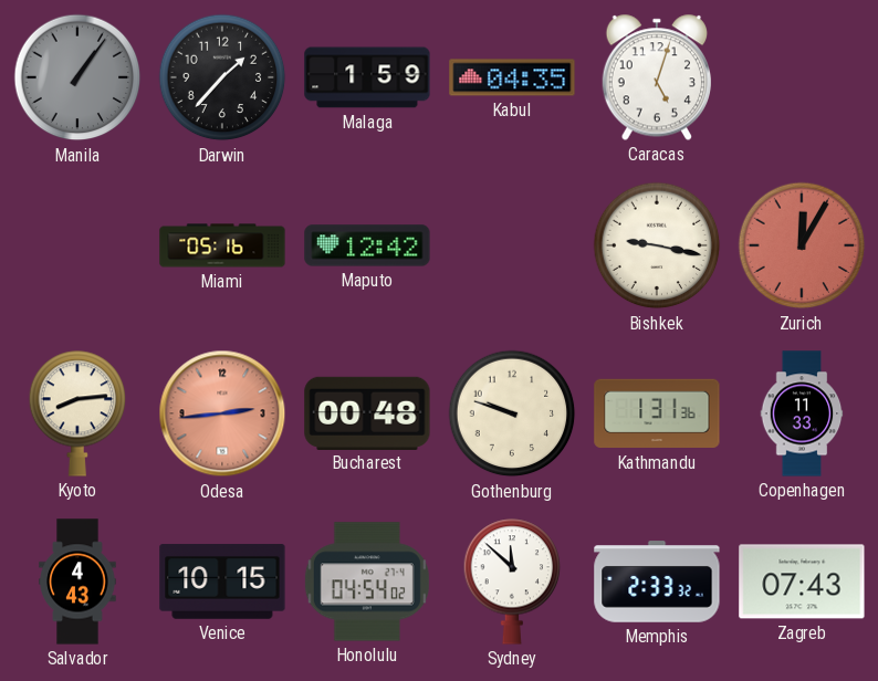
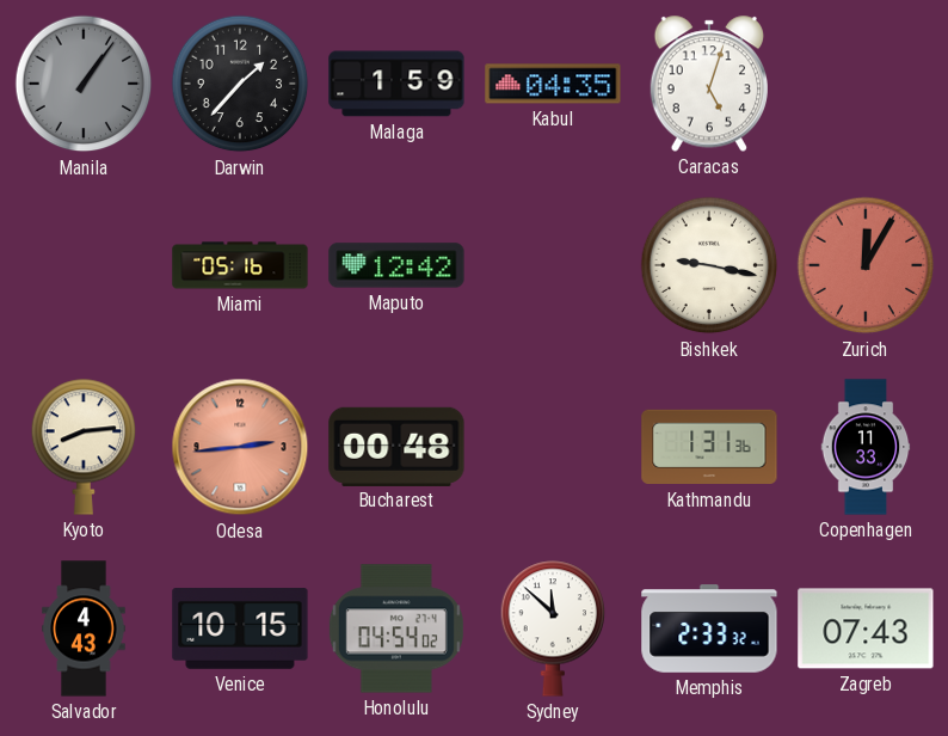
Gothenburg: 9:48 -> none (512, 413)
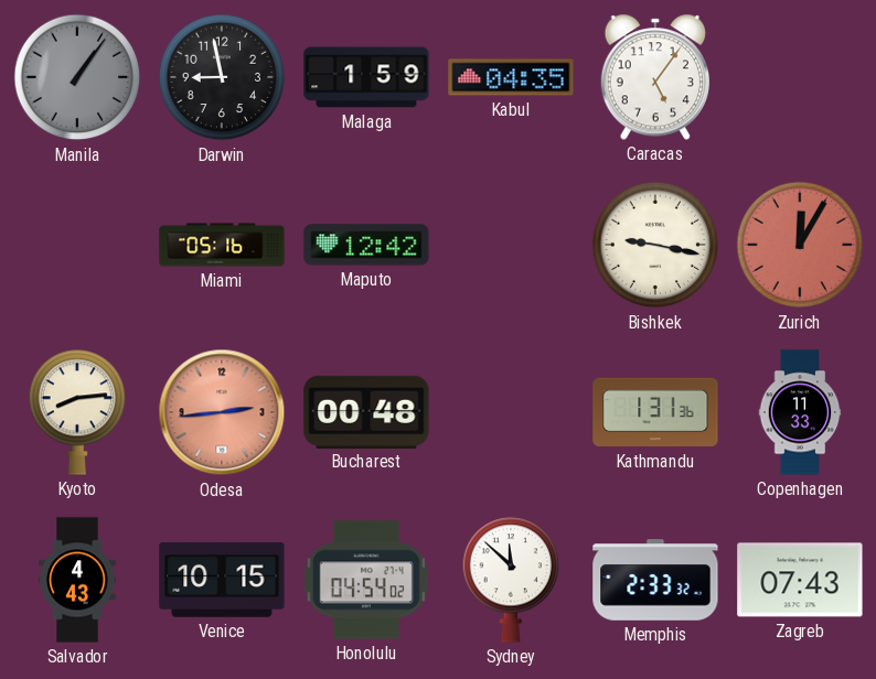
Darwin: 1:37 -> 8:58 (222, 77)
Caracas: 5:03 -> 5:06 (654, 77)
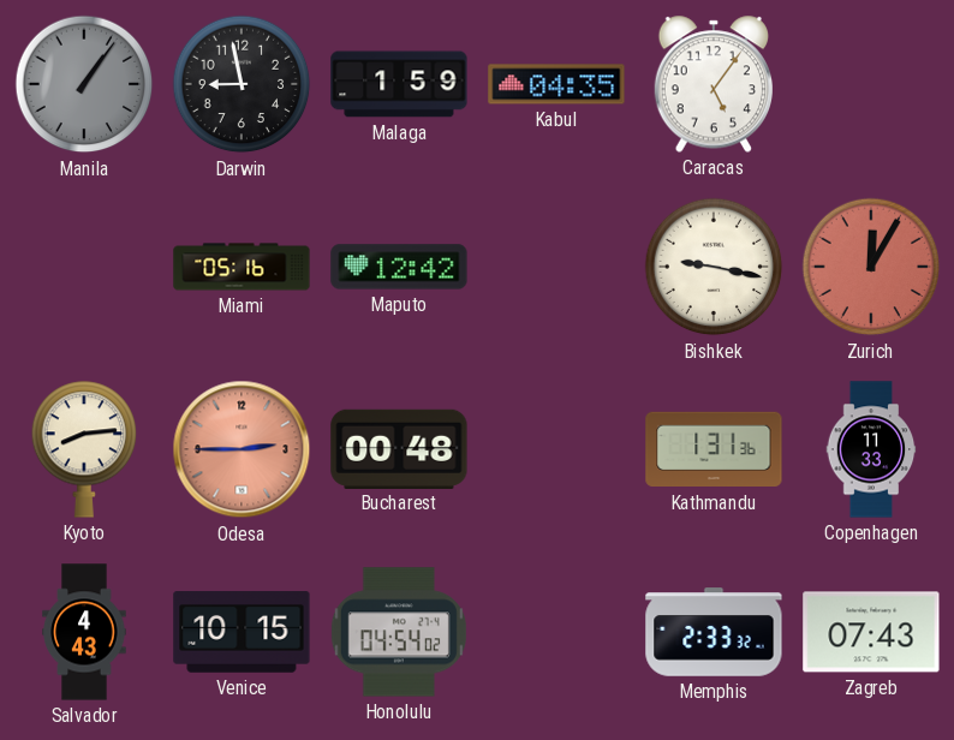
Odesa: 2:44 -> 2:45 (242, 449)
Sydney: 11:52 -> none (511, 580)
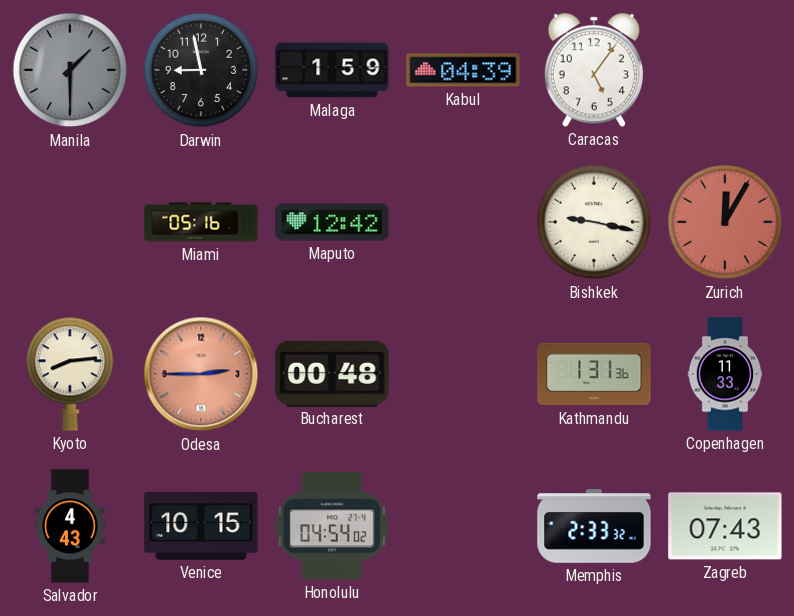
Manila: 1:06 -> 1:30 (70, 70)
Kabul: 04:35 -> 04:39 (463, 70)
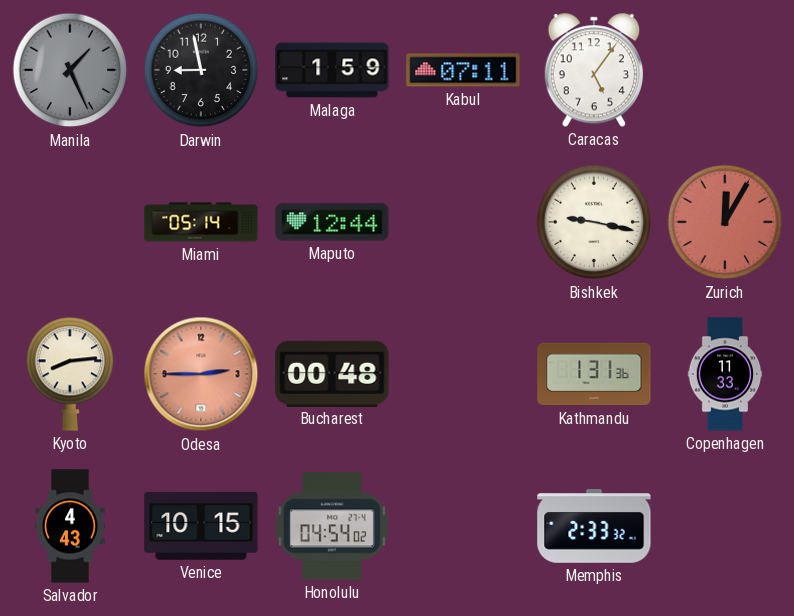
Manila: 1:30 -> 1:26 (70, 70)
Kabul: 04:39 -> 07:11 (463, 70)
Miami: 05:16 -> 05:14 (201, 222)
Maputo: 12:42 -> 12:44 (332, 222)
Zagreb: 07:43 -> none (725, 526)
